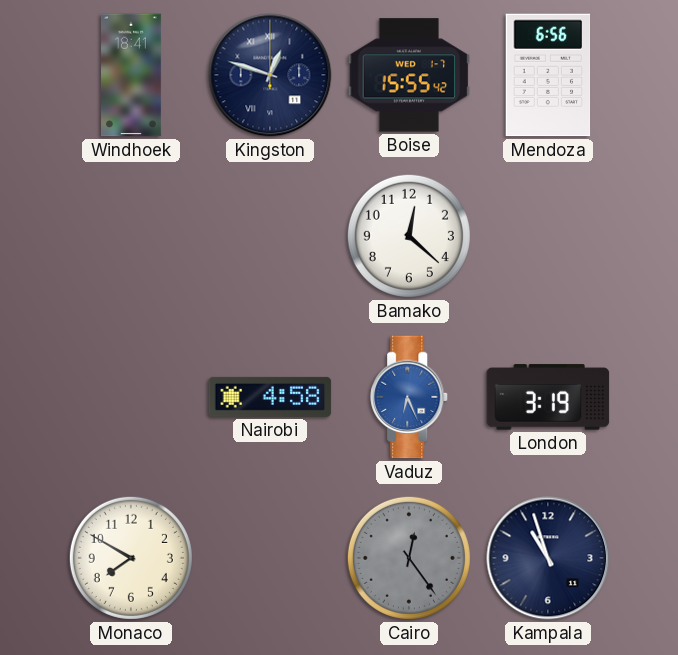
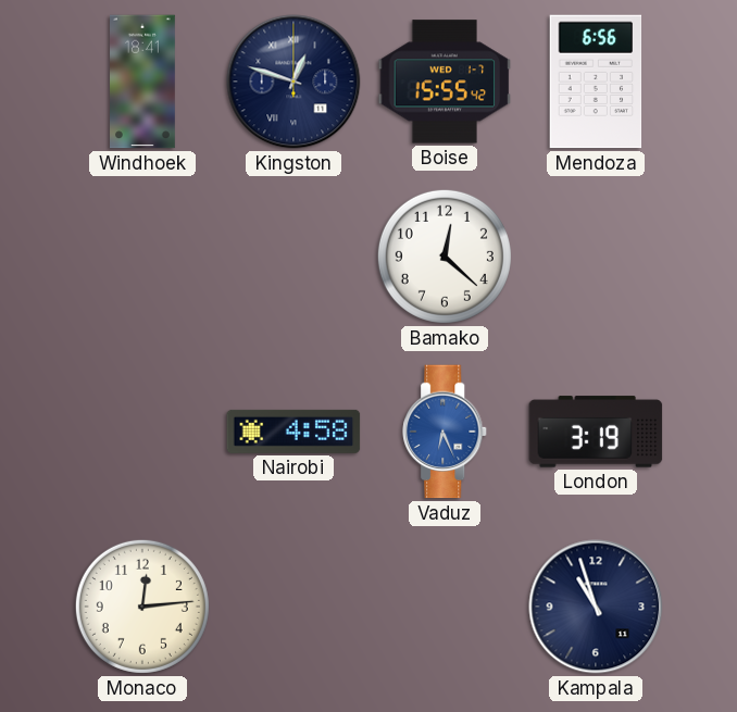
Monaco: 7:50 -> 12:14 (142, 607)
Cairo: 12:24 -> none (409, 558)
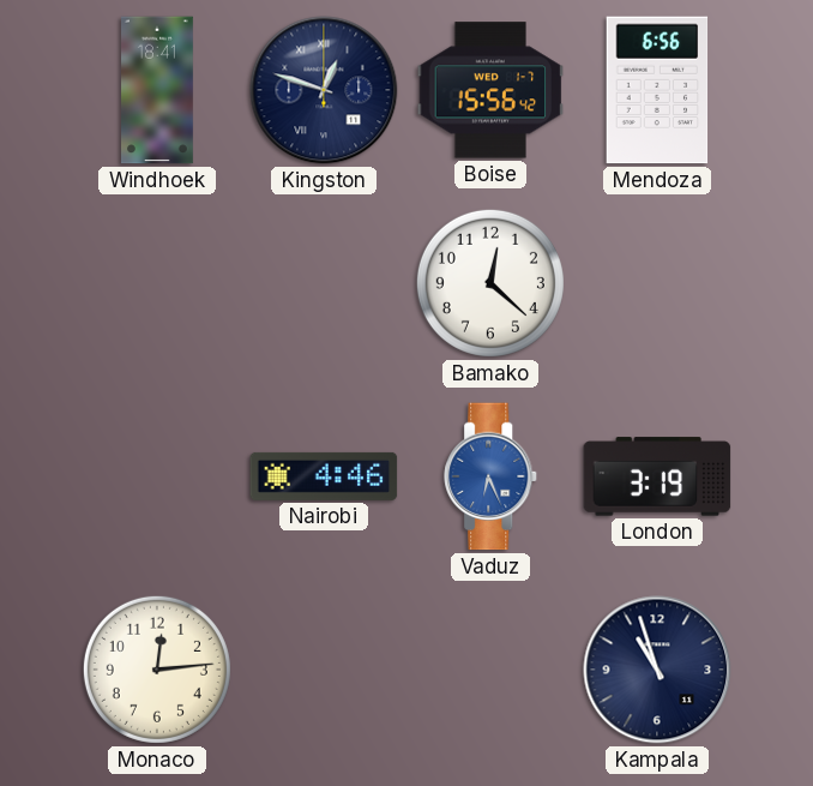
Boise: 15:55 -> 15:56 (490, 90)
Nairobi: 4:58 -> 4:46 (324, 476)
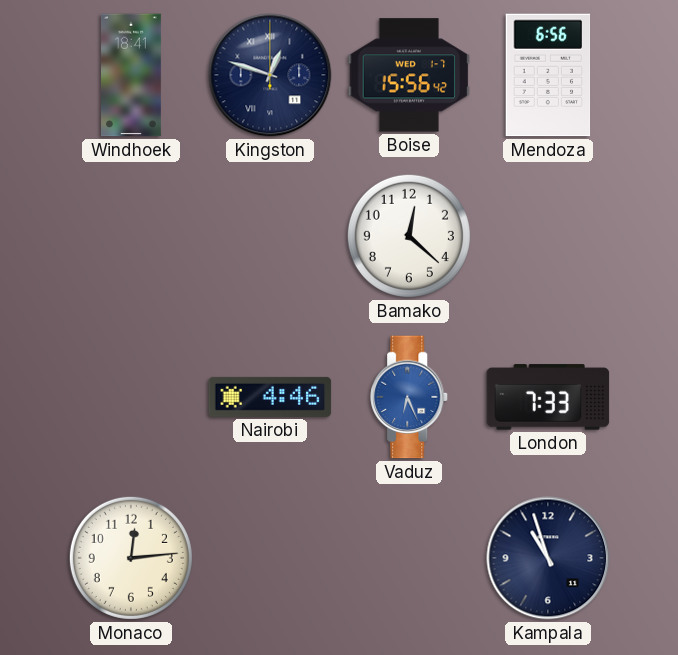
London: 3:19 -> 7:33 (548, 397)
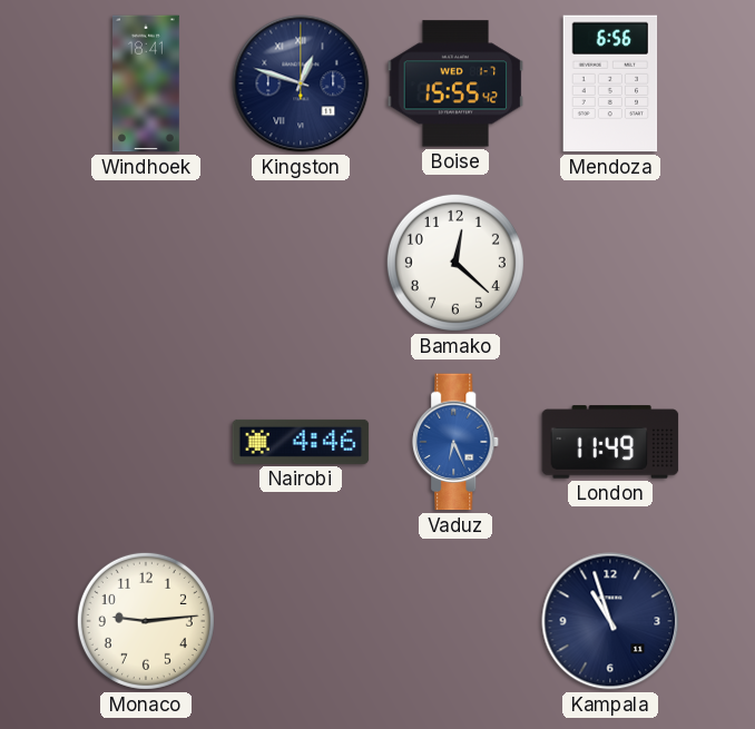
Boise: 15:56 -> 15:55 (455, 83)
London: 7:33 -> 11:49 (610, 442)
Monaco: 12:14 -> 9:14 (146, 621)
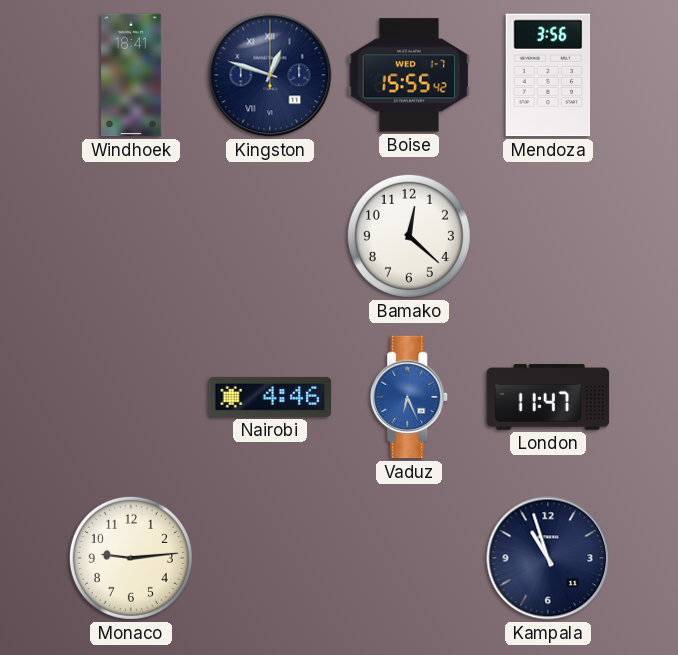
Mendoza: 6:56 -> 3:56 (548, 75)
London: 11:49 -> 11:47 (548, 397)
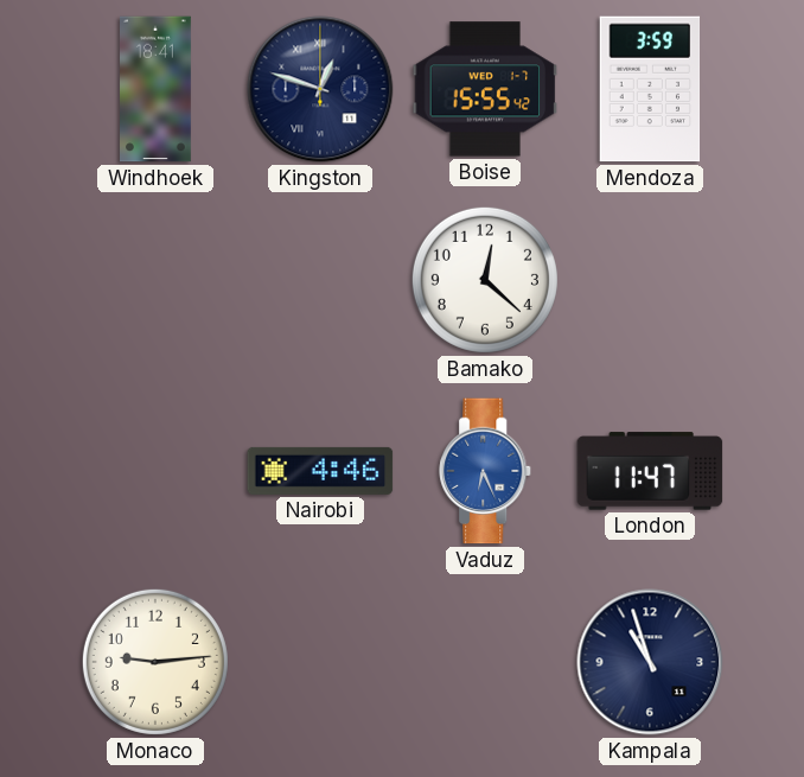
Mendoza: 3:56 -> 3:59 (650, 89)
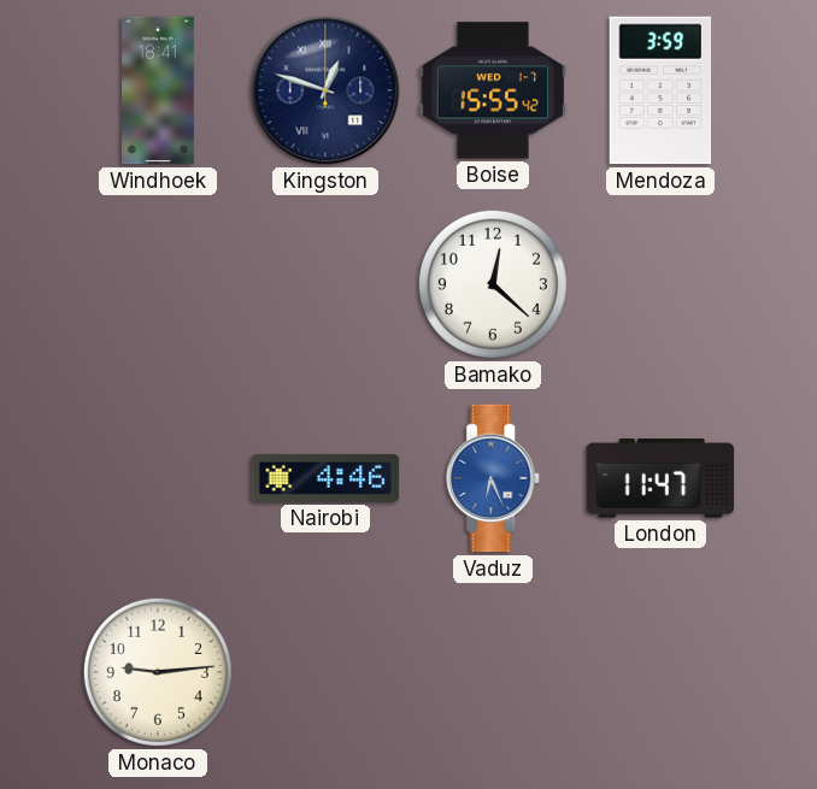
Kampala: 10:57 -> none (650, 662)
